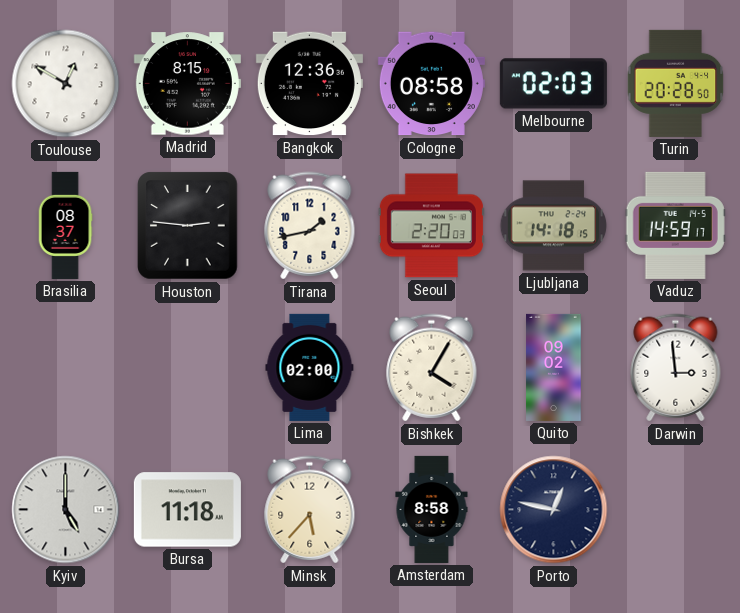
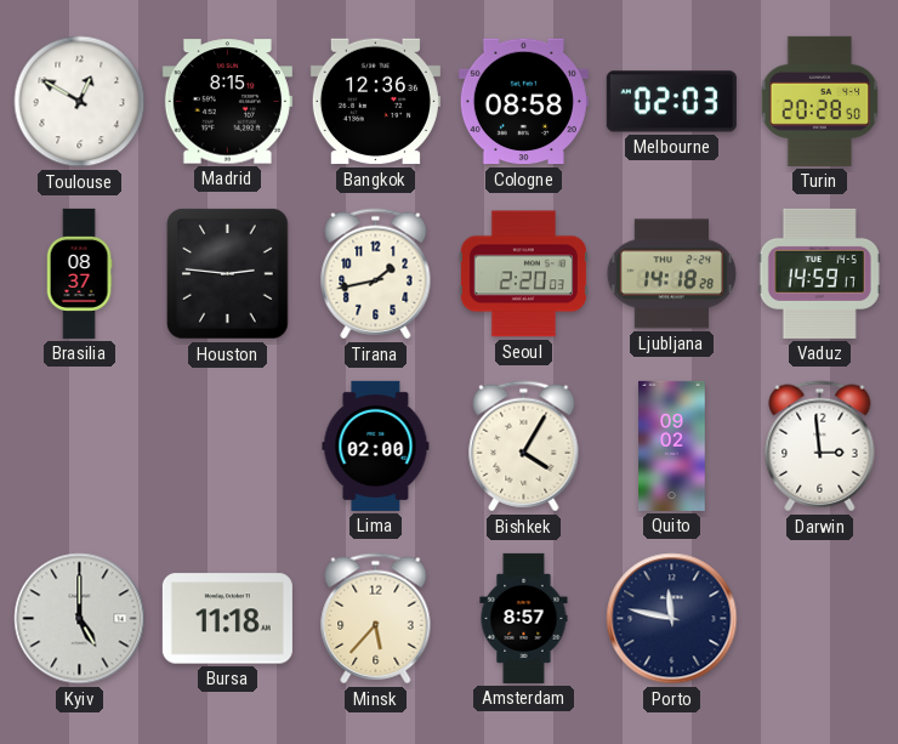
Ljubljana: 14:18:15 -> 14:18:28 (672, 274)
Amsterdam: 8:58 -> 8:57 (524, 618)
Porto: 12:47 -> 11:47 (672, 619)
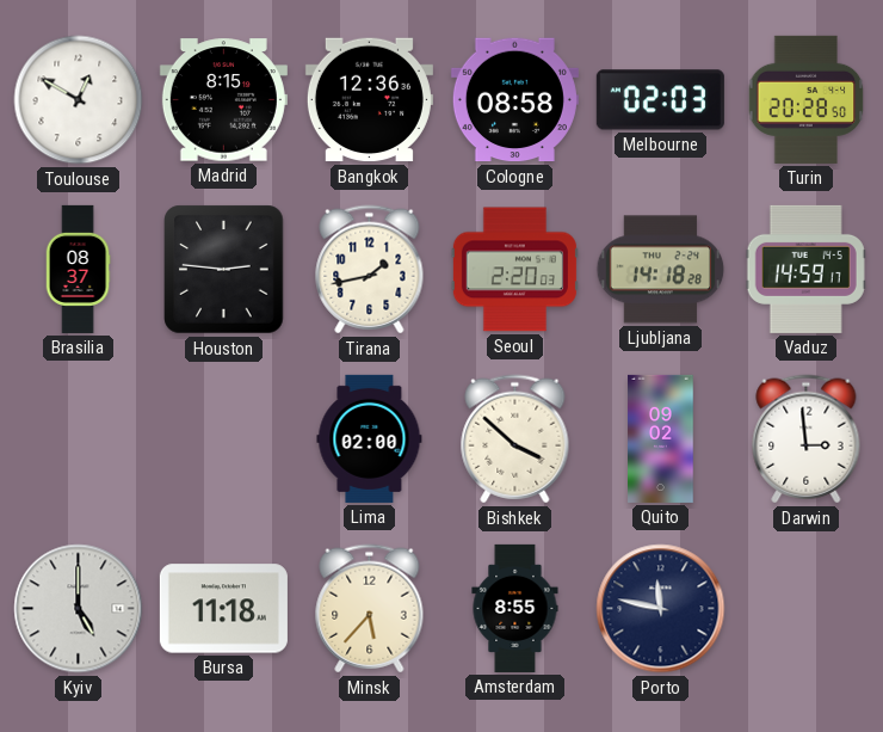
Bishkek: 4:05 -> 3:52 (515, 439)
Amsterdam: 8:57 -> 8:55 (515, 608)
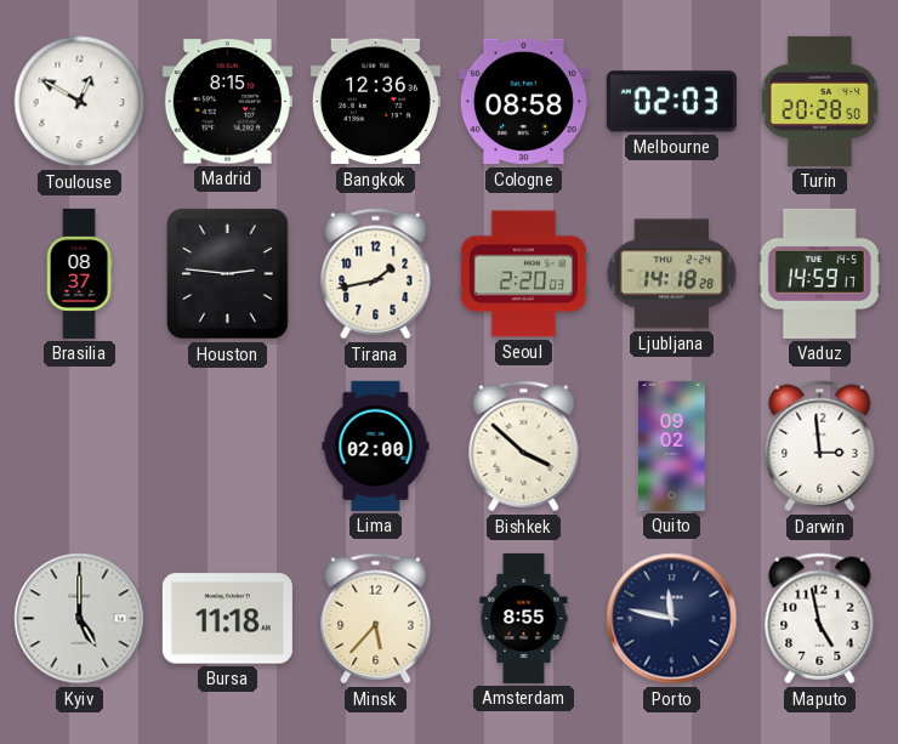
Maputo: none -> 4:58 (820, 619)
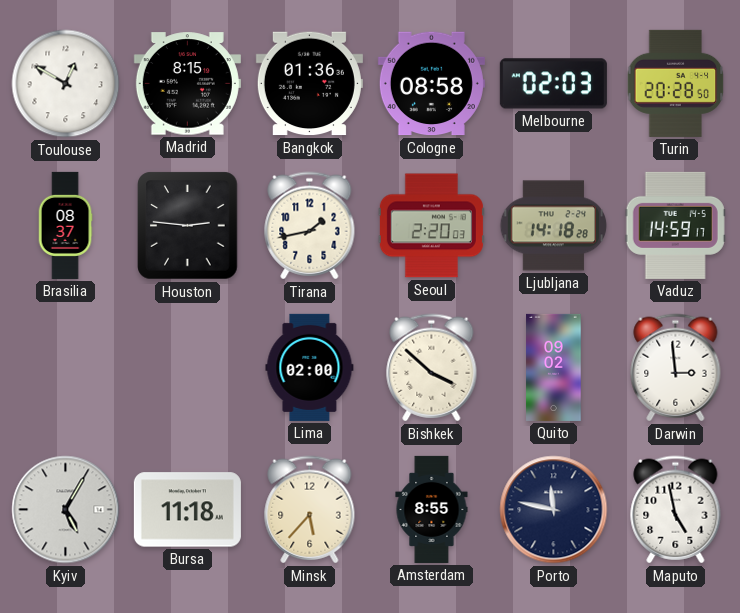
Bangkok: 12:36 -> 01:36 (309, 84)
Kyiv: 5:00 -> 5:05 (66, 510)
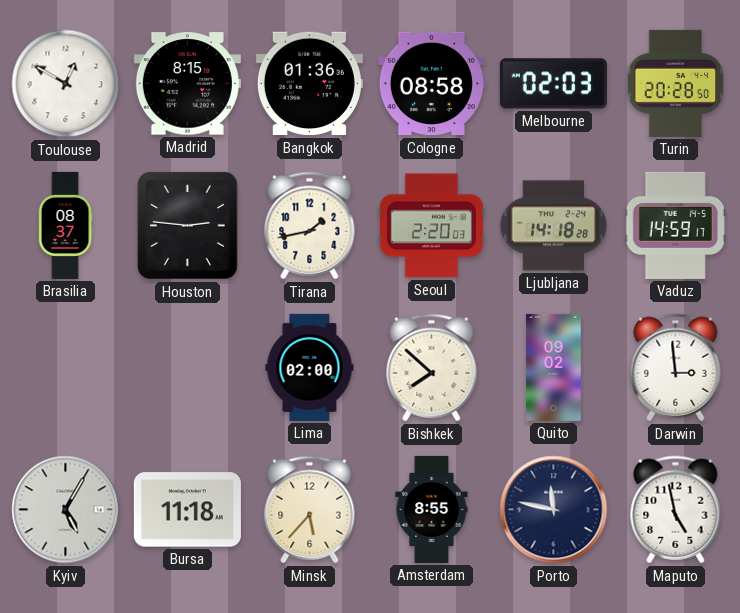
Bishkek: 3:52 -> 7:52 (432, 368)
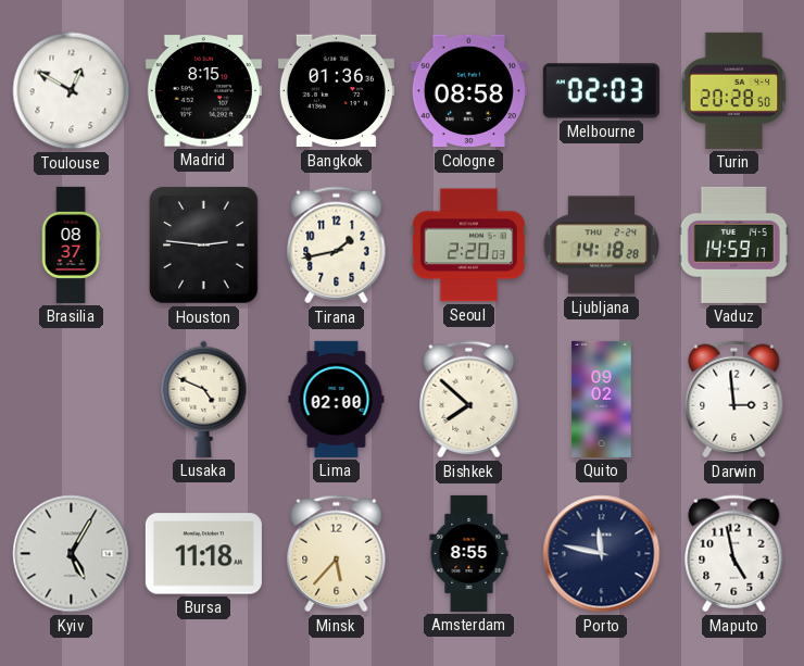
Lusaka: none -> 4:49 (204, 399)
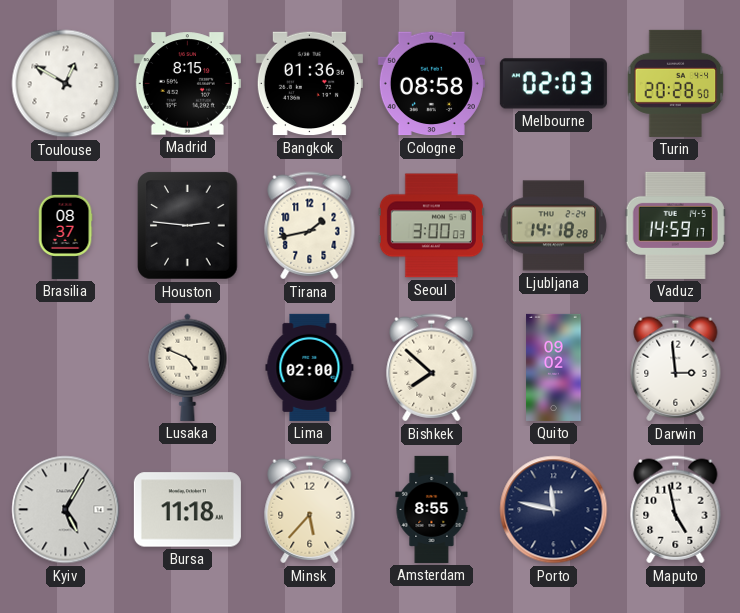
Seoul: 2:20 -> 3:00 (431, 226)
